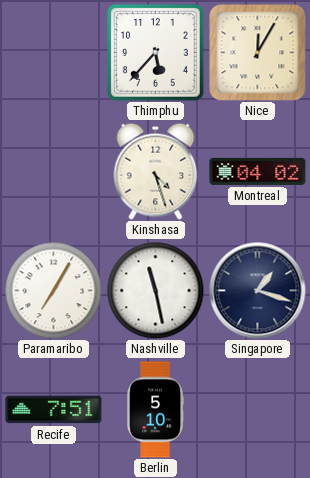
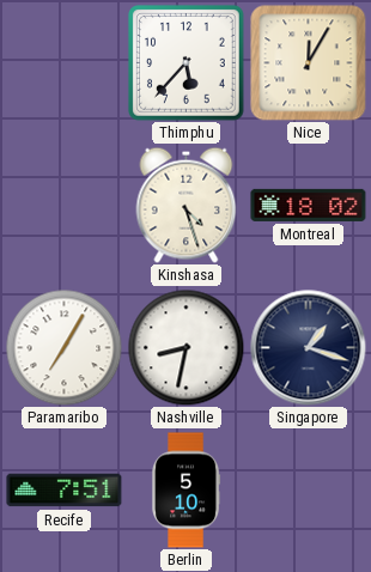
Montreal: 04:02 -> 18:02 (309, 205)
Nashville: 11:28 -> 8:32 (185, 347)
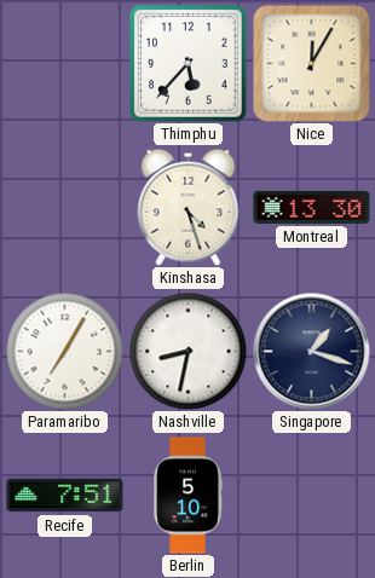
Montreal: 18:02 -> 13:30 (312, 207)
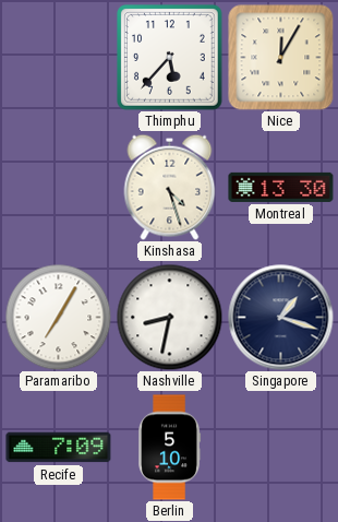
Recife: 7:51 -> 7:09 (59, 448)
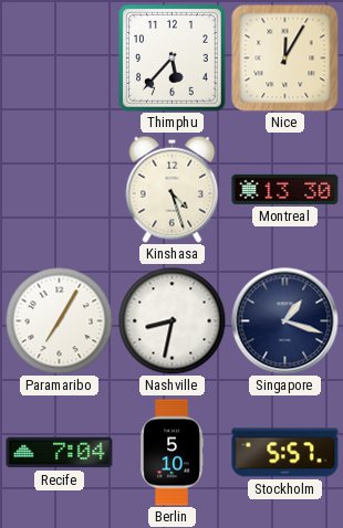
Recife: 7:09 -> 7:04 (60, 453)
Stockholm: none -> 5:57 (285, 453)
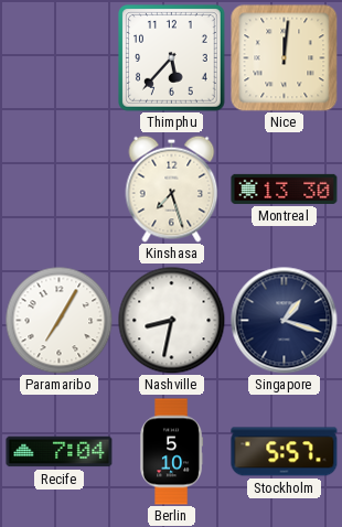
Nice: 12:05 -> 12:01 (285, 58)
Kinshasa: 4:27 -> 7:27 (172, 189)
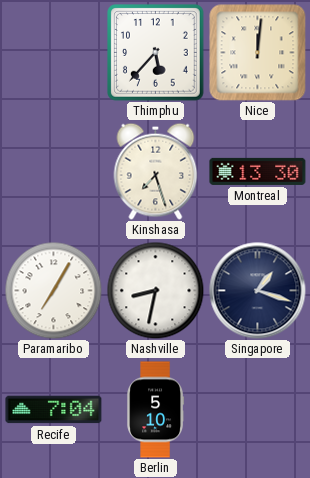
Stockholm: 5:57 -> none (285, 452)
